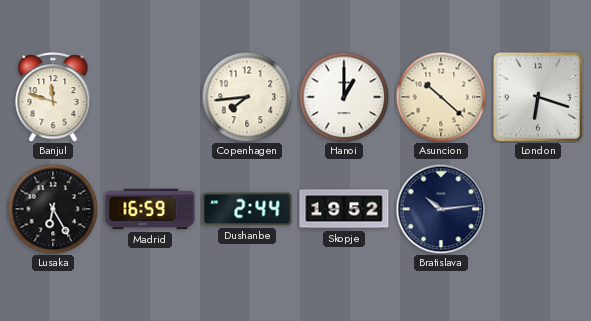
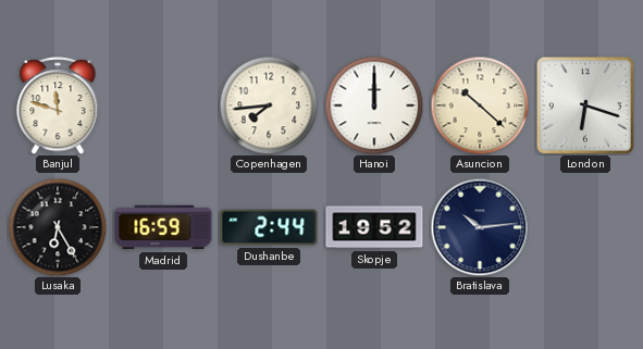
Hanoi: 1:00 -> 12:00 (374, 105)
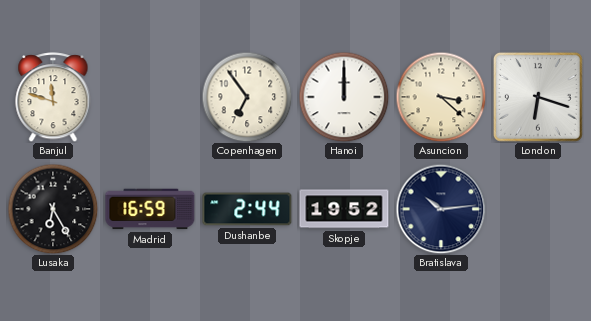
Copenhagen: 7:44 -> 6:54 (247, 97)
Asuncion: 10:22 -> 3:22 (441, 97)
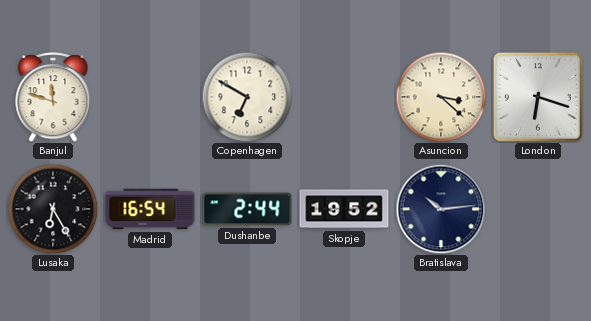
Copenhagen: 6:54 -> 6:50 (247, 97)
Hanoi: 12:00 -> none (344, 97)
Madrid: 16:59 -> 16:54 (150, 209)
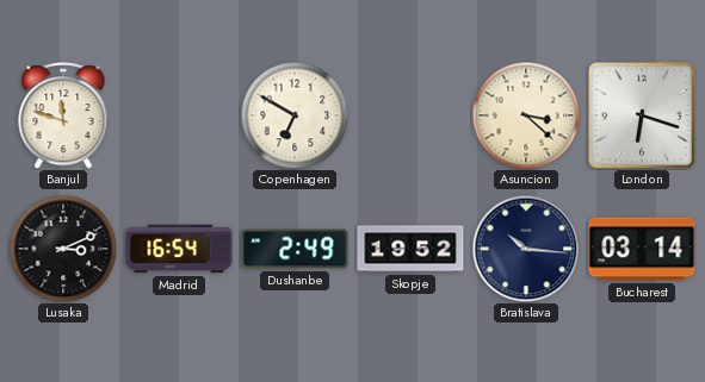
Lusaka: 6:25 -> 3:11 (63, 249)
Dushanbe: 2:44 -> 2:49 (295, 249)
Bratislava: 10:14 -> 10:16 (526, 249)
Bucharest: none -> 03:14 (642, 249)
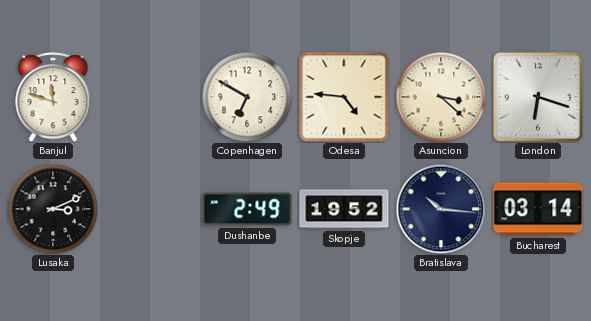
Odesa: none -> 4:46 (344, 97)
Madrid: 16:54 -> none (179, 249)
